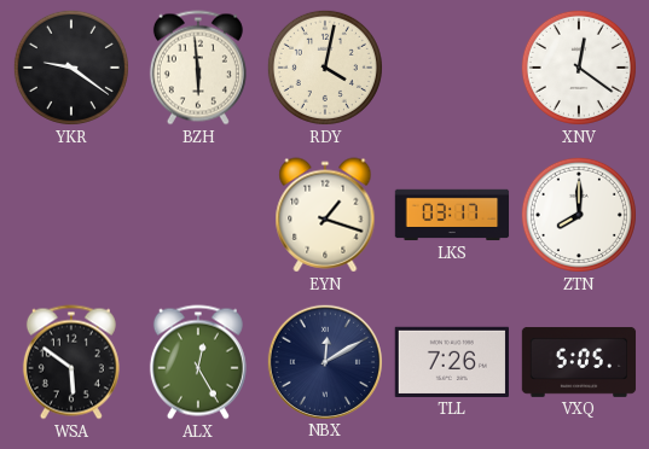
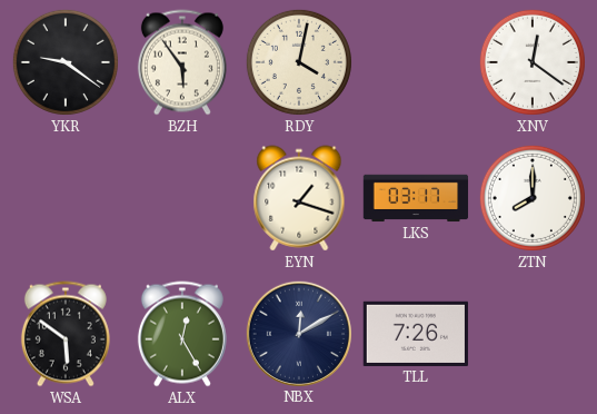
BZH: 5:59 -> 5:54 (182, 62)
VXQ: 5:05 -> none (579, 362)
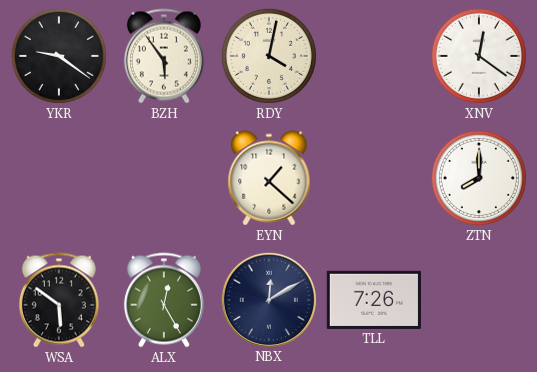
EYN: 1:18 -> 1:22 (269, 178)
LKS: 03:17 -> none (416, 198)
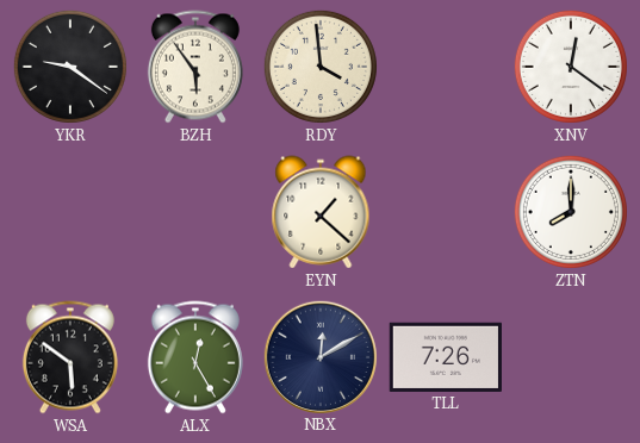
RDY: 4:02 -> 3:59 (321, 67)
